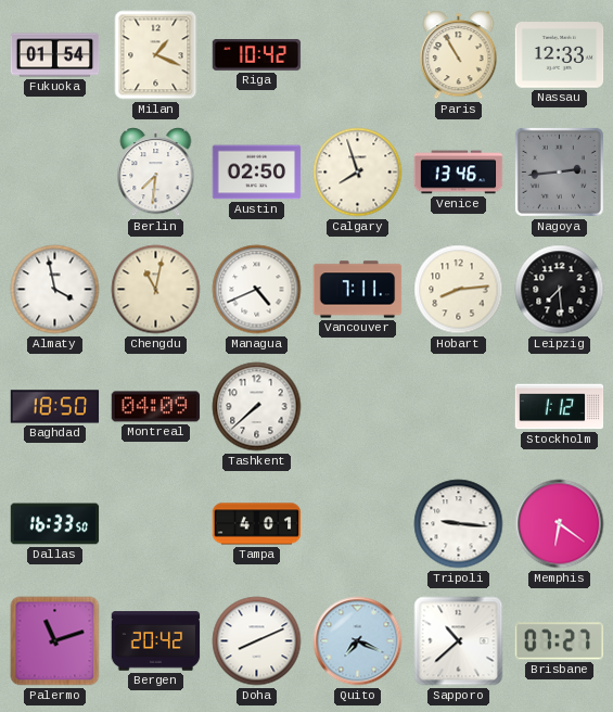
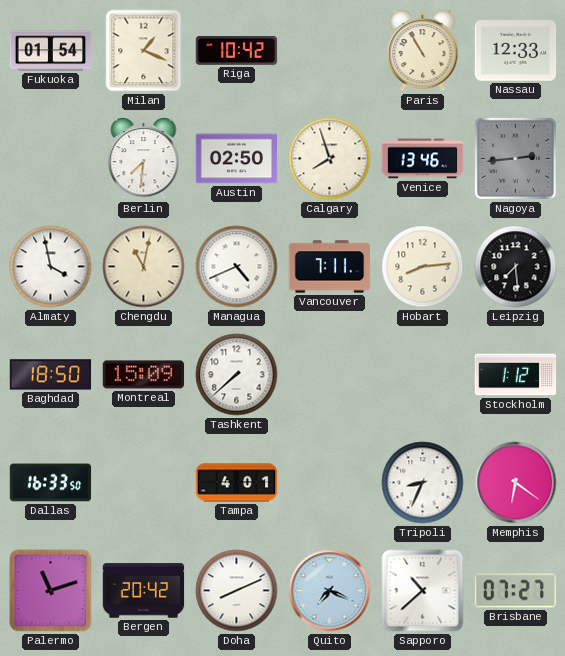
Montreal: 04:09 -> 15:09 (144, 375)
Tripoli: 9:16 -> 8:34 (423, 483)
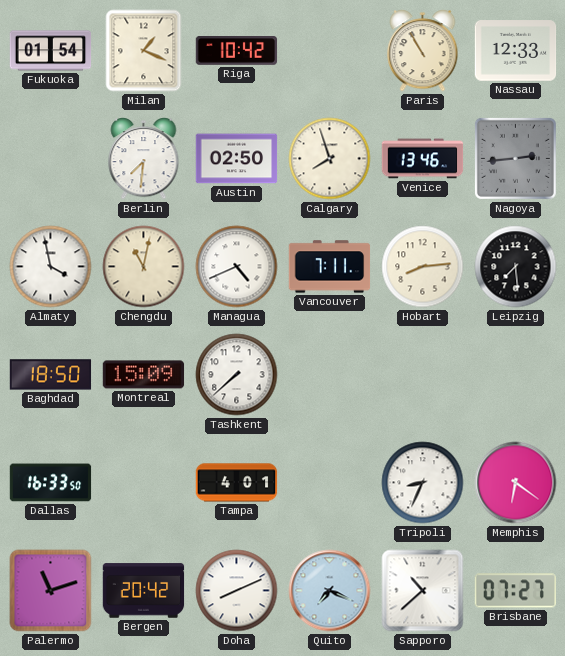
Stockholm: 1:12 -> none (516, 375)
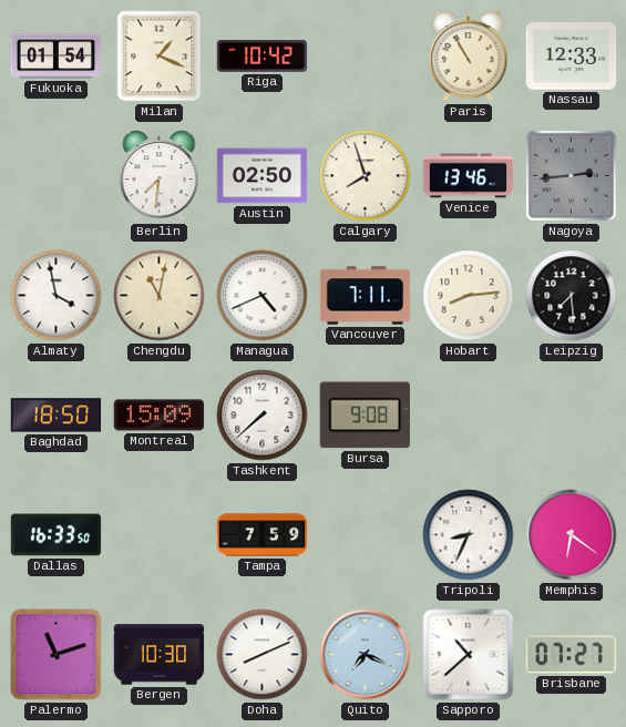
Bursa: none -> 9:08 (365, 416)
Tampa: 4:01 -> 7:59 (263, 535)
Bergen: 20:42 -> 10:30 (160, 655)
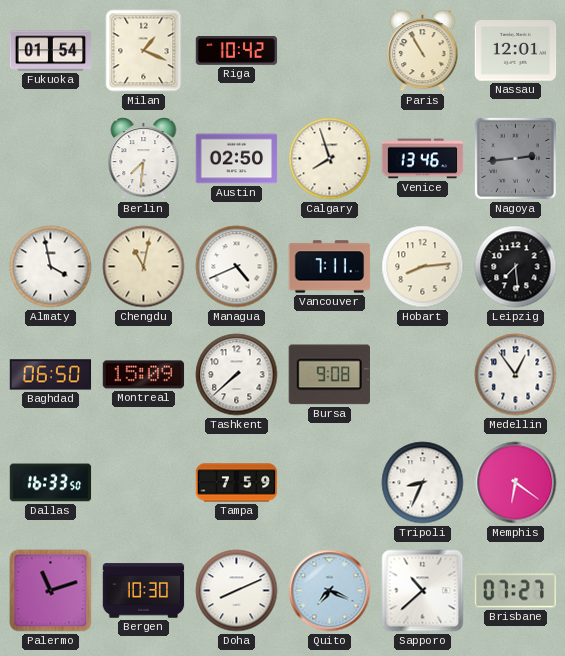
Nassau: 12:33 -> 12:01 (516, 51)
Baghdad: 18:50 -> 06:50 (51, 375)
Medellin: none -> 12:54 (516, 375)
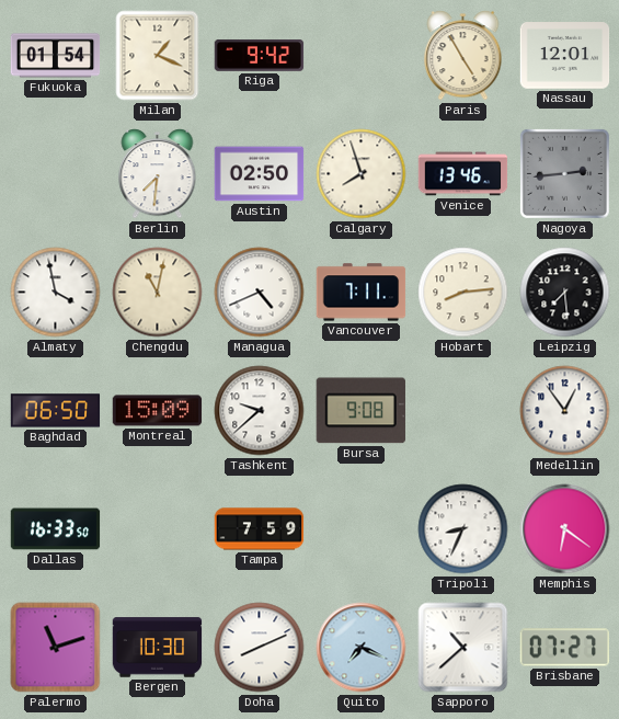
Riga: 10:42 -> 9:42 (260, 56)
Paris: 10:55 -> 4:55 (463, 56)
Tashkent: 7:38 -> 9:38 (260, 411)
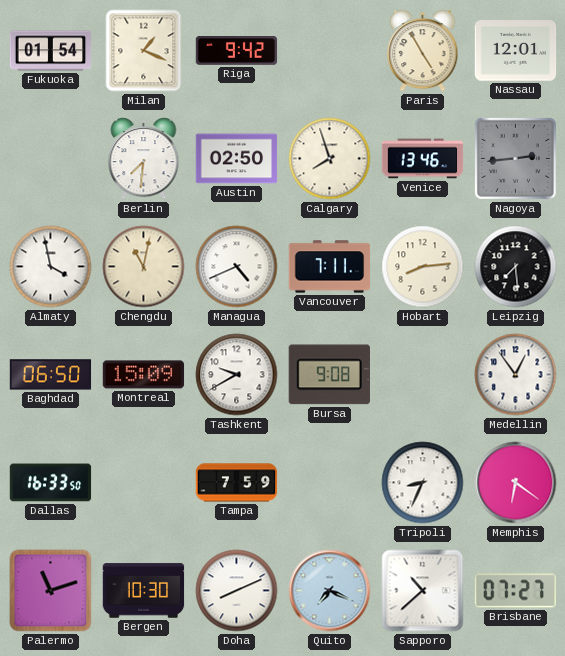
Tashkent: 9:38 -> 9:40 (237, 375)
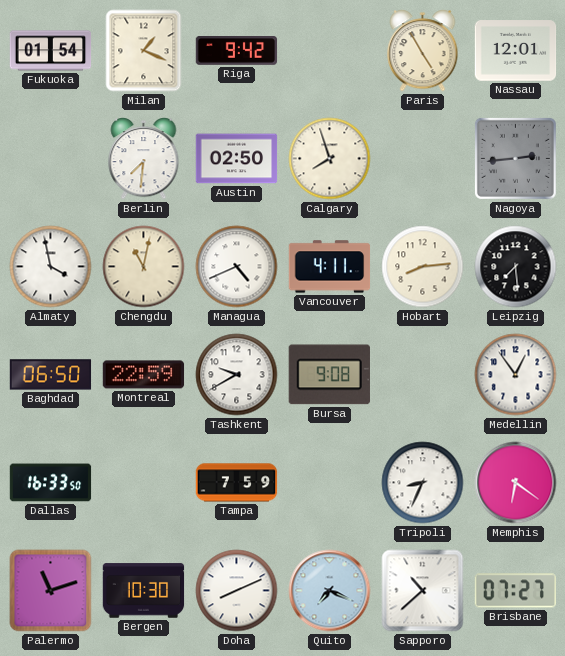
Venice: 13:46 -> none (423, 159)
Vancouver: 7:11 -> 4:11 (330, 267)
Montreal: 15:09 -> 22:59 (144, 375)
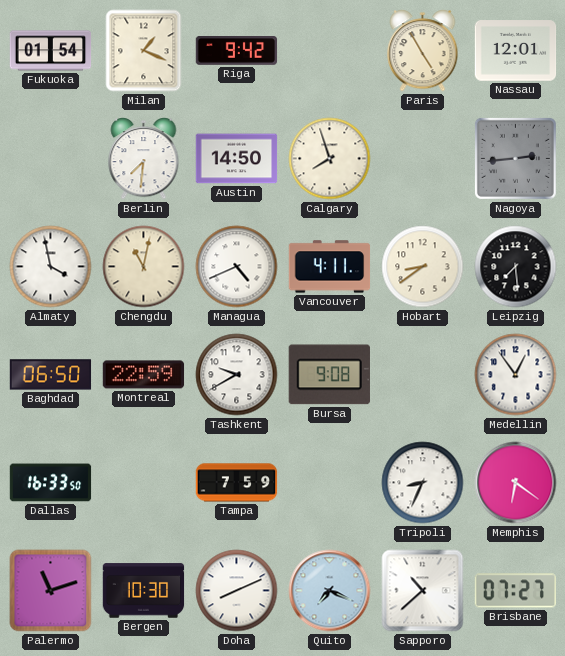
Austin: 02:50 -> 14:50 (237, 159)
Hobart: 8:14 -> 8:39 (423, 267)
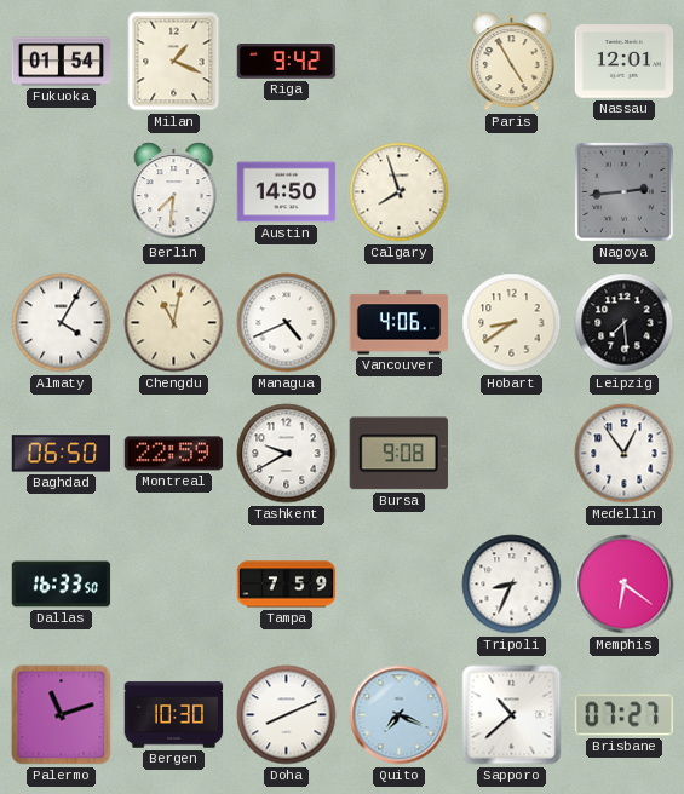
Almaty: 3:58 -> 4:05 (62, 323)
Vancouver: 4:11 -> 4:06 (400, 323)
